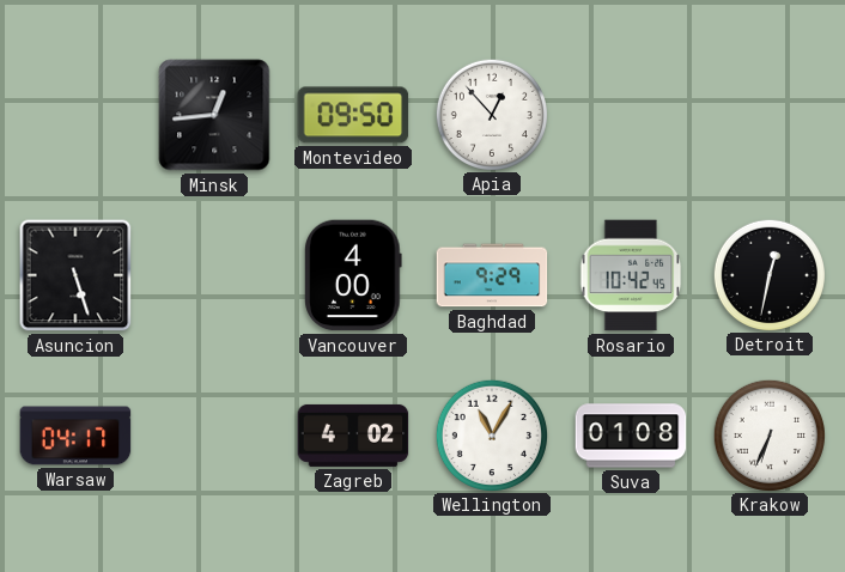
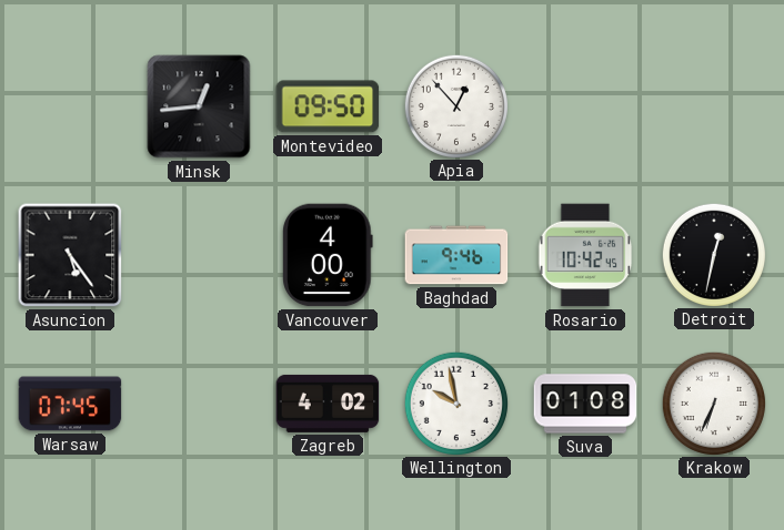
Asuncion: 5:27 -> 5:24 (70, 255)
Baghdad: 9:29 -> 9:46 (456, 255)
Warsaw: 04:17 -> 07:45 (70, 404)
Wellington: 11:05 -> 9:58 (455, 402)
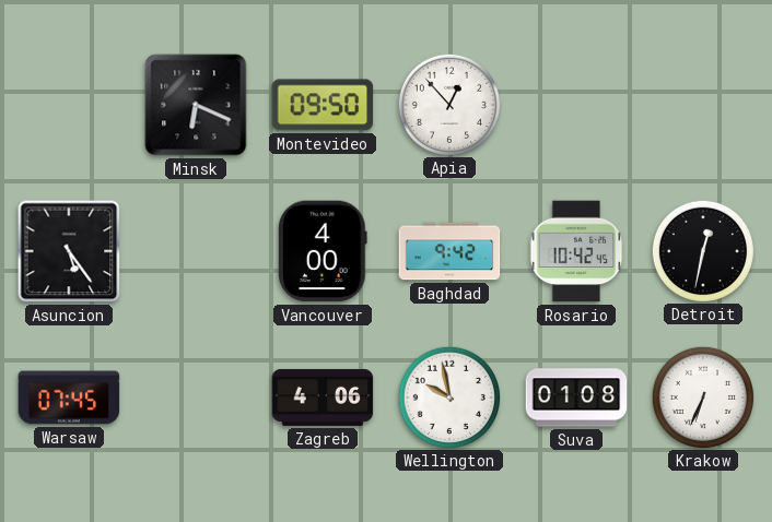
Minsk: 12:44 -> 6:19 (196, 105)
Baghdad: 9:46 -> 9:42 (449, 251)
Zagreb: 4:02 -> 4:06 (323, 398)
